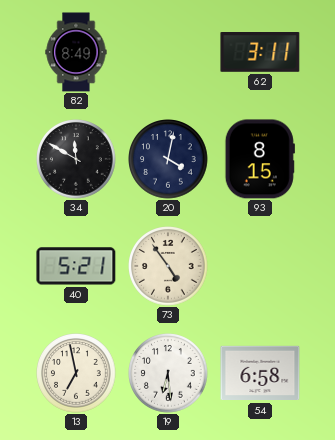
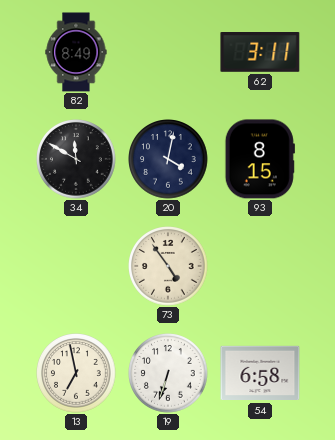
40: 5:21 -> none (76, 266)
19: 6:29 -> 6:33 (168, 373)
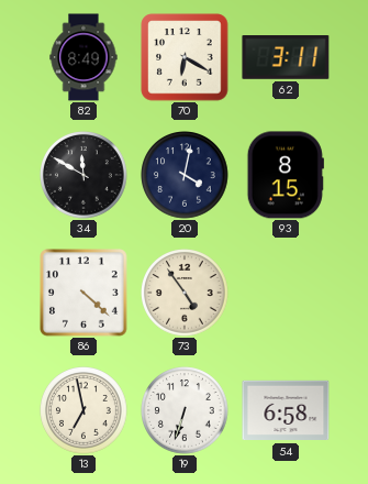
70: none -> 6:20 (185, 57)
86: none -> 4:22 (85, 294)
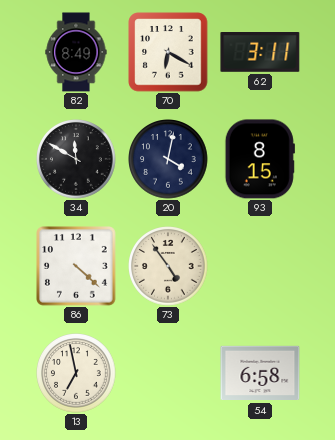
19: 6:33 -> none (185, 410)
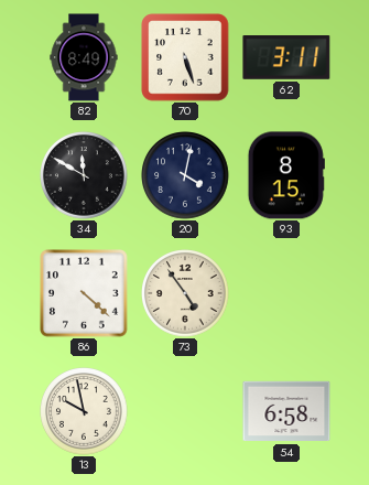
70: 6:20 -> 5:27 (185, 57)
13: 6:58 -> 9:58 (84, 411)
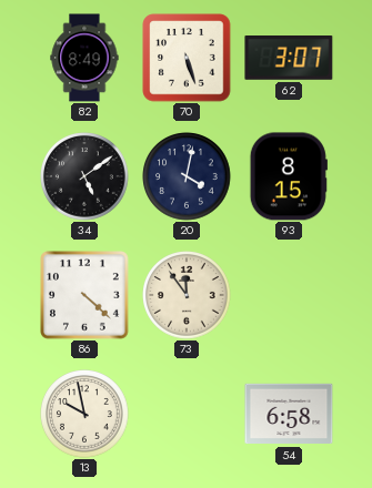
62: 3:11 -> 3:07 (289, 59)
34: 11:50 -> 5:09 (84, 176)
73: 4:54 -> 11:54 (187, 295)
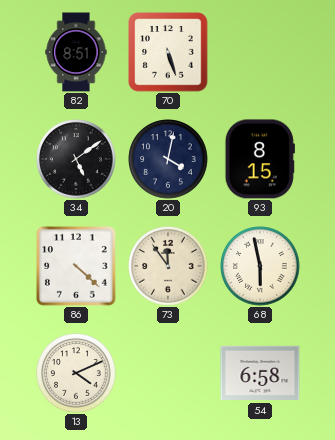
82: 8:49 -> 8:51 (76, 52)
62: 3:07 -> none (289, 59)
68: none -> 5:58 (260, 266)
13: 9:58 -> 4:11 (76, 373)
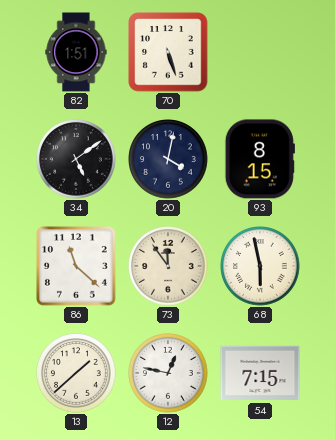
82: 8:51 -> 1:51 (76, 52)
86: 4:22 -> 11:22 (77, 267)
13: 4:11 -> 1:38 (76, 373)
12: none -> 12:47 (168, 373)
54: 6:58 -> 7:15 (260, 373)
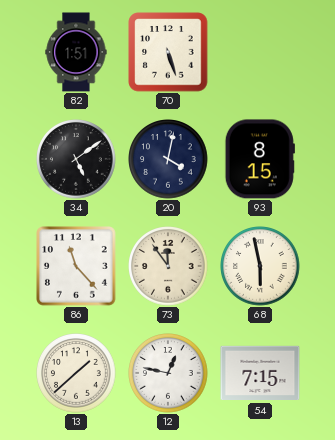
86: 11:22 -> 11:23 (77, 267)
